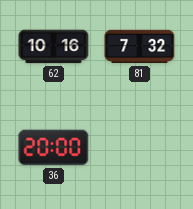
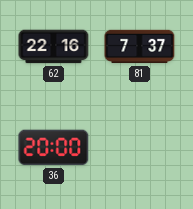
62: 10:16 -> 22:16 (54, 47)
81: 7:32 -> 7:37 (140, 47)
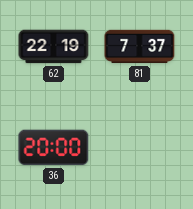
62: 22:16 -> 22:19 (54, 47)
